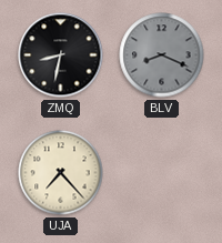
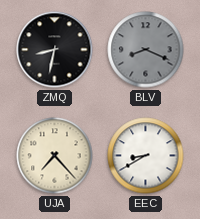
EEC: none -> 8:40 (146, 156)
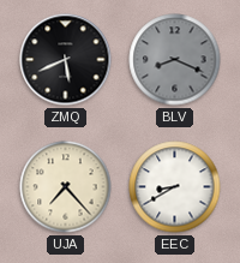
ZMQ: 8:32 -> 5:41 (66, 60)
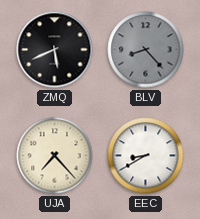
BLV: 8:19 -> 8:23 (146, 50)
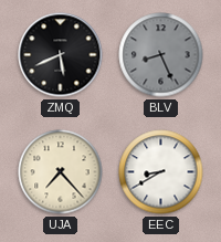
BLV: 8:23 -> 8:26 (161, 55)
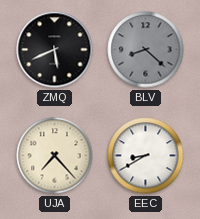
BLV: 8:26 -> 8:22 (146, 50)
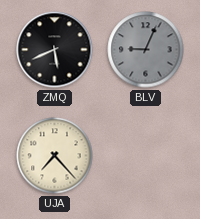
BLV: 8:22 -> 9:04 (146, 50)
EEC: 8:40 -> none (146, 156)
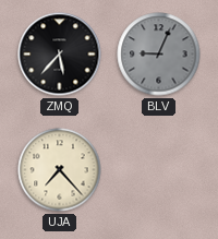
ZMQ: 5:41 -> 5:37 (60, 55)
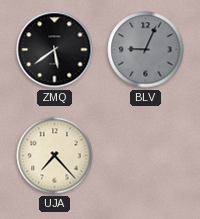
ZMQ: 5:37 -> 5:39 (55, 50)
